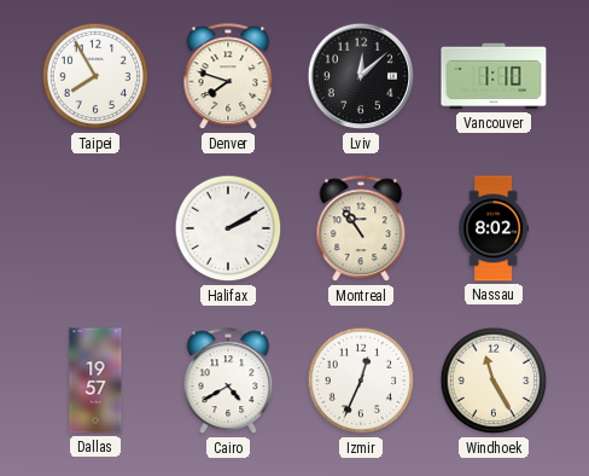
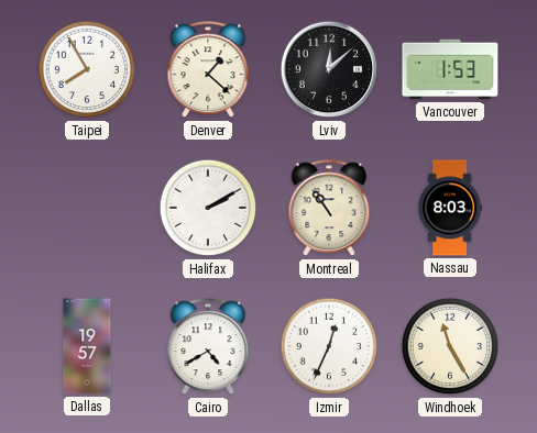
Denver: 7:48 -> 1:22 (208, 70)
Vancouver: 1:10 -> 1:53 (450, 69)
Nassau: 8:02 -> 8:03 (450, 208)
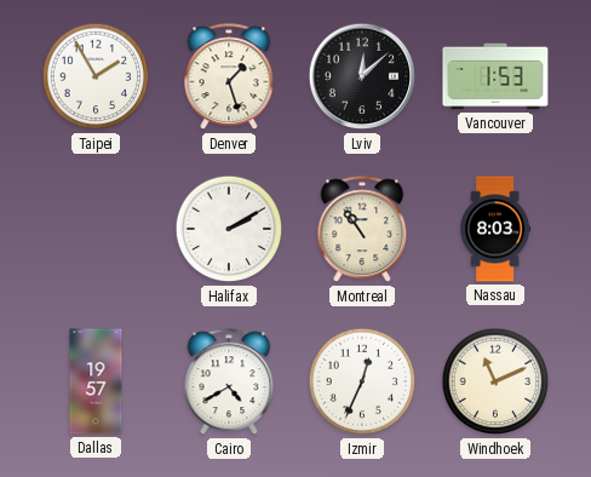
Taipei: 7:55 -> 1:55 (96, 76)
Denver: 1:22 -> 1:27 (229, 77)
Windhoek: 11:25 -> 11:11 (495, 381)
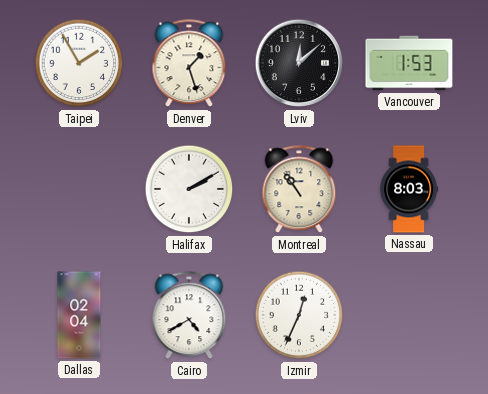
Dallas: 19:57 -> 02:04 (79, 315)
Windhoek: 11:11 -> none (495, 381)
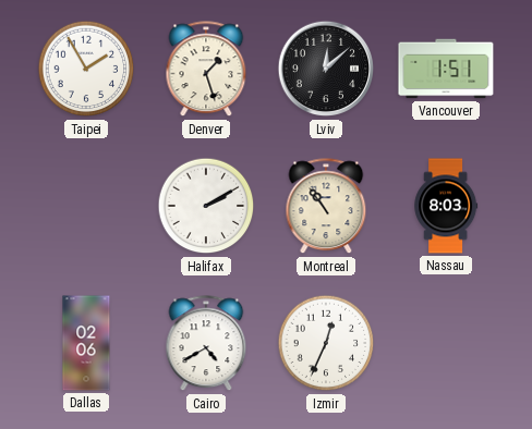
Vancouver: 1:53 -> 1:51 (446, 69)
Dallas: 02:04 -> 02:06 (86, 343)
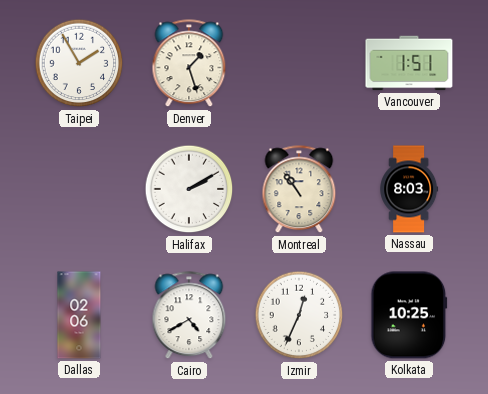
Lviv: 12:08 -> none (326, 69)
Kolkata: none -> 10:25 (409, 315)
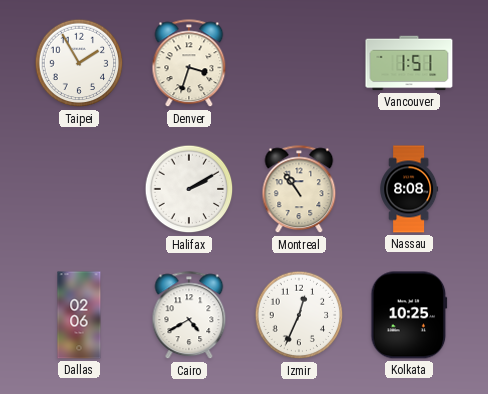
Denver: 1:27 -> 3:33 (189, 64)
Nassau: 8:03 -> 8:08 (409, 189)
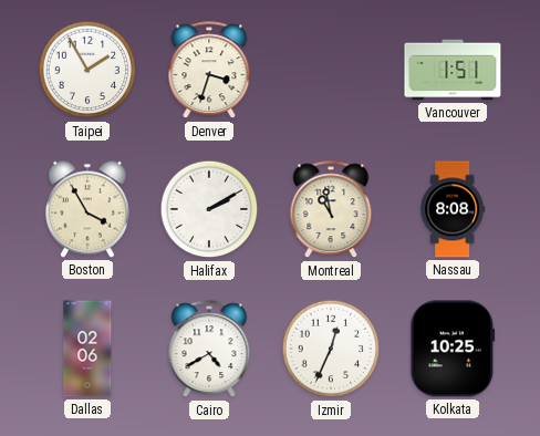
Boston: none -> 3:55 (87, 209)
Montreal: 10:54 -> 10:58 (331, 210)
